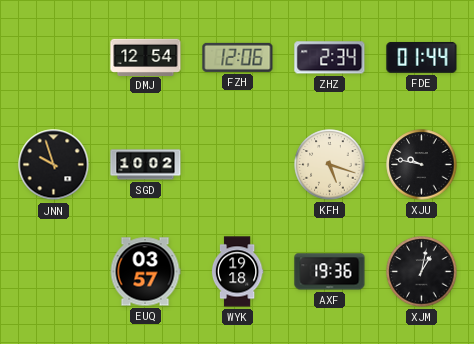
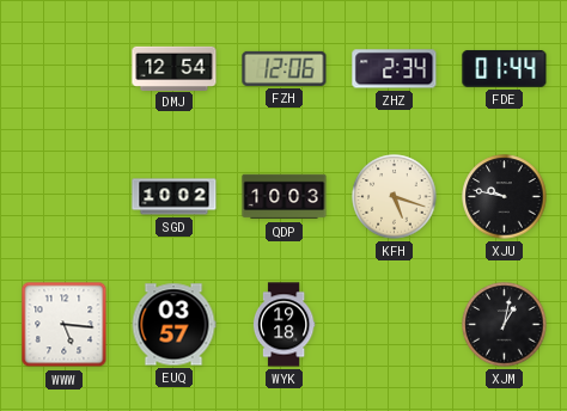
JNN: 9:57 -> none (54, 165)
QDP: none -> 10:03 (285, 197)
WWW: none -> 5:16 (65, 325)
AXF: 19:36 -> none (330, 272)
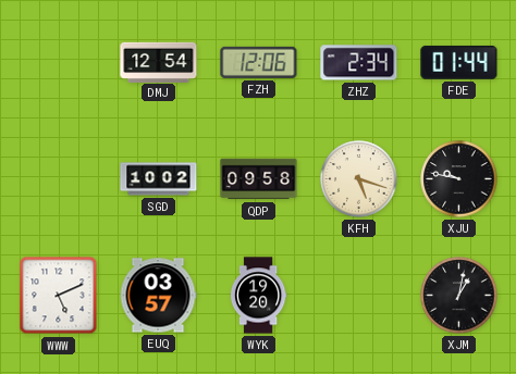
QDP: 10:03 -> 09:58 (259, 179)
WWW: 5:16 -> 5:11 (59, 296)
WYK: 19:18 -> 19:20 (258, 296)
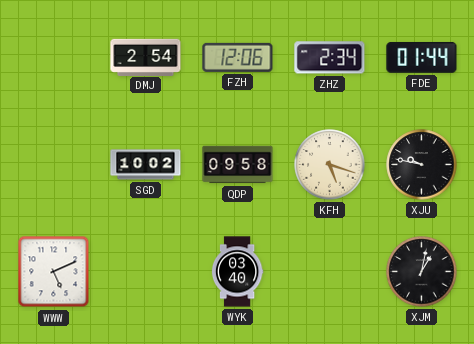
DMJ: 12:54 -> 2:54 (146, 57)
EUQ: 03:57 -> none (158, 296)
WYK: 19:20 -> 03:40 (237, 272)
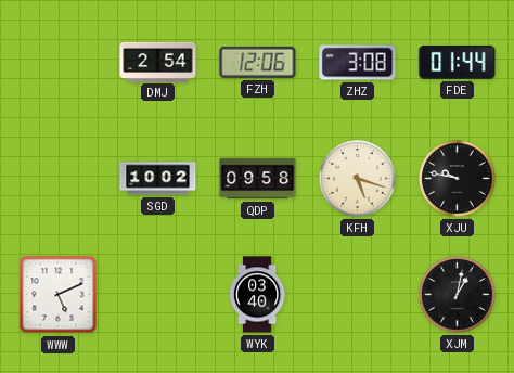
ZHZ: 2:34 -> 3:08 (358, 63)
